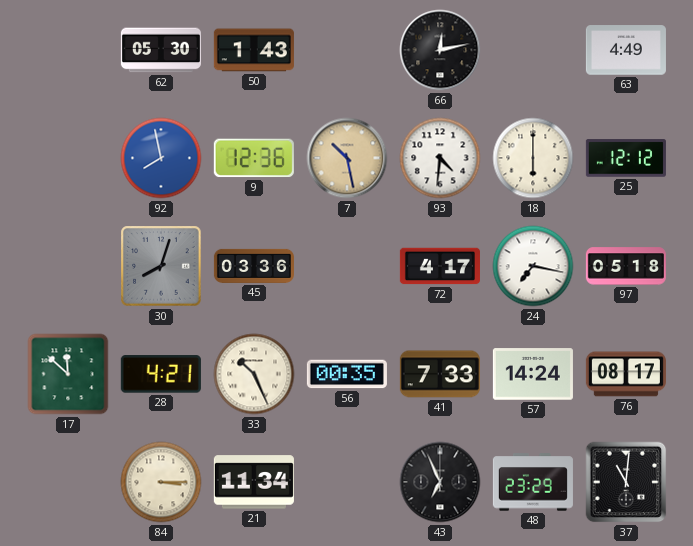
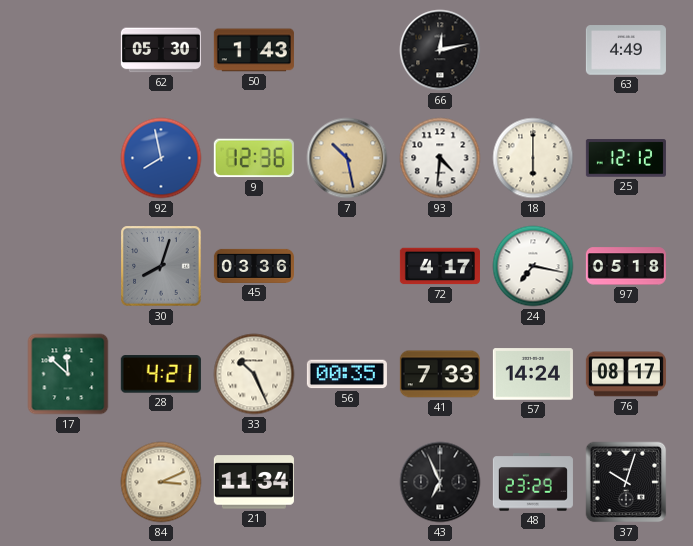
84: 3:15 -> 3:11 (161, 482)
37: 11:01 -> 10:03 (626, 482)
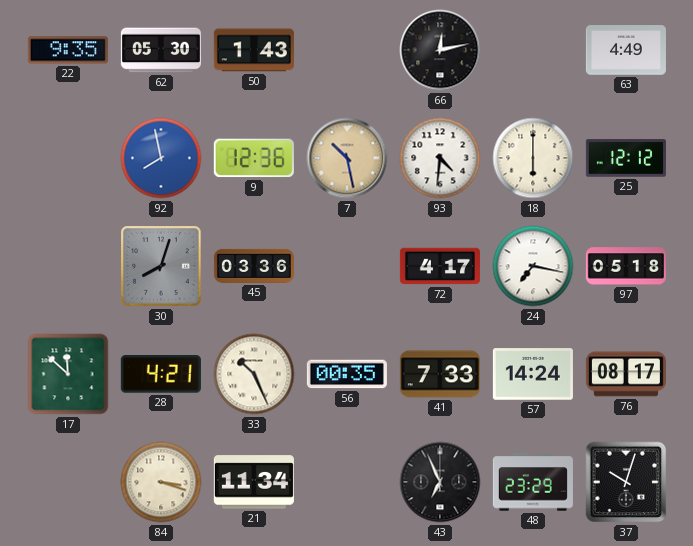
22: none -> 9:35 (68, 50)
84: 3:11 -> 3:18 (161, 482)
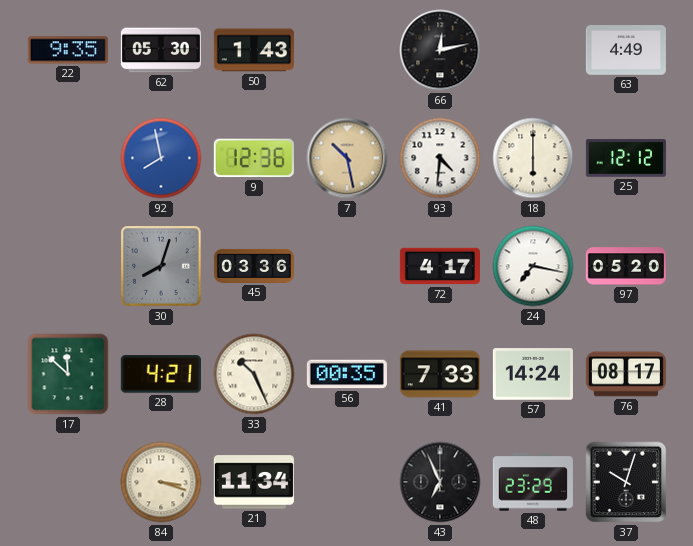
97: 05:18 -> 05:20 (626, 266)
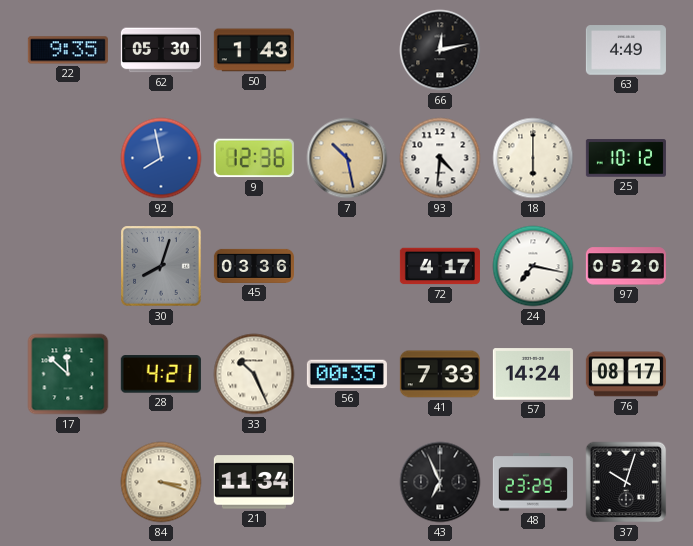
25: 12:12 -> 10:12 (626, 158)
